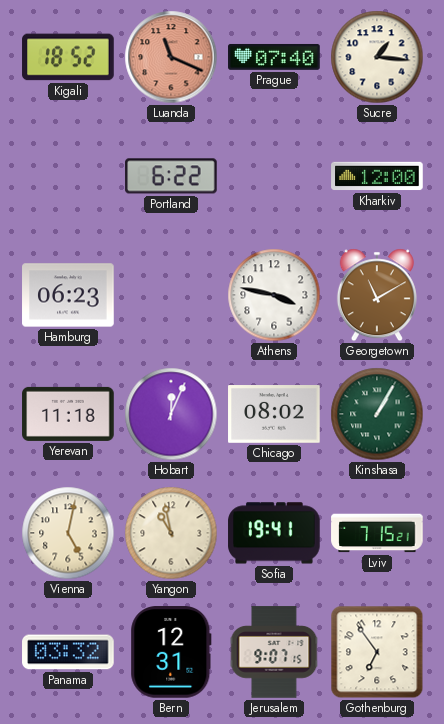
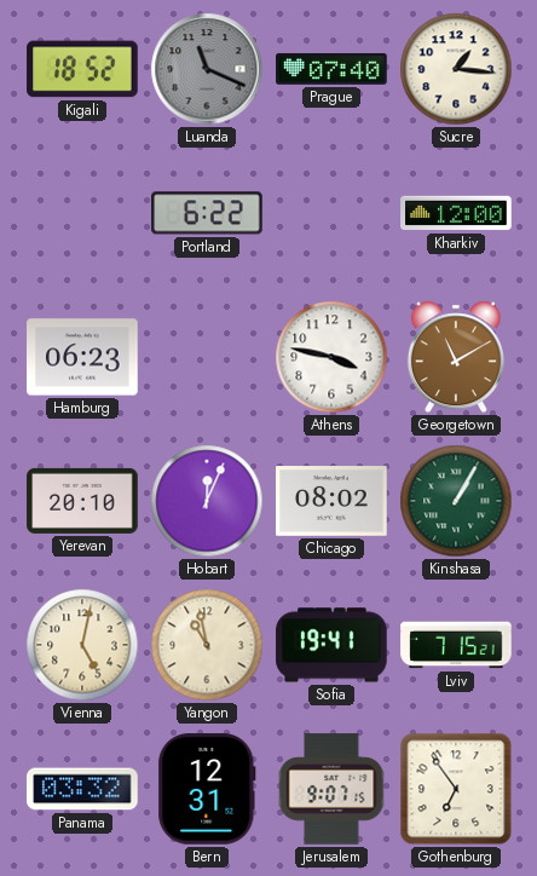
Luanda dial: salmon -> grey (207, 69)
Yerevan: 11:18 -> 20:10 (82, 501)
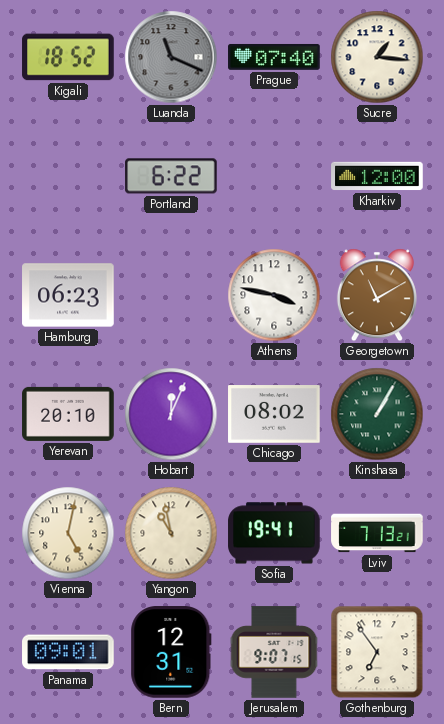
Lviv: 7:15 -> 7:13 (377, 533)
Panama: 03:32 -> 09:01 (68, 652)
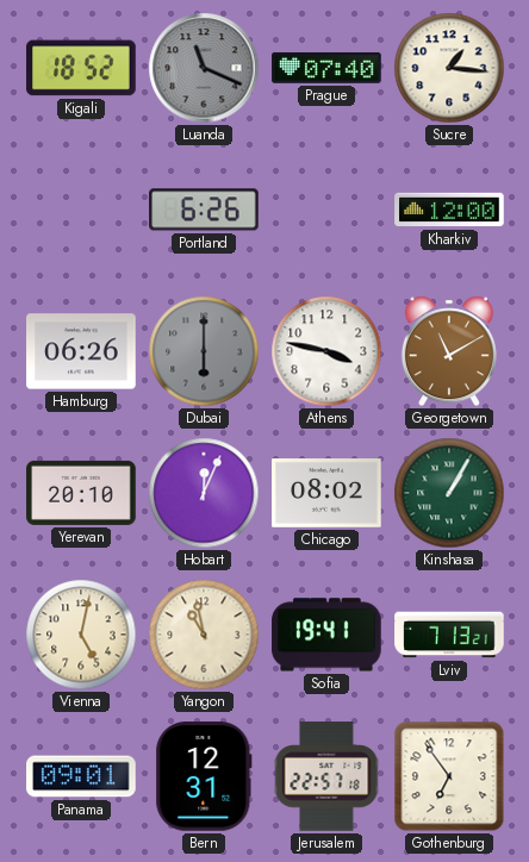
Portland: 6:22 -> 6:26 (204, 210)
Hamburg: 06:23 -> 06:26 (81, 351)
Dubai: none -> 6:00 (204, 351)
Jerusalem: 9:07 -> 22:57 (326, 776)
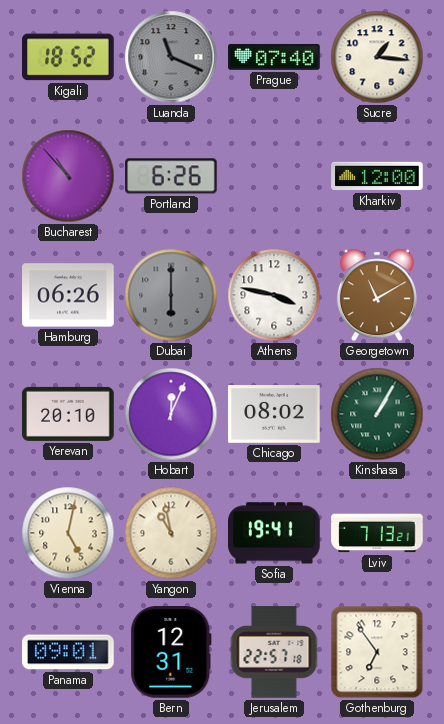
Bucharest: none -> 10:53 (68, 176)
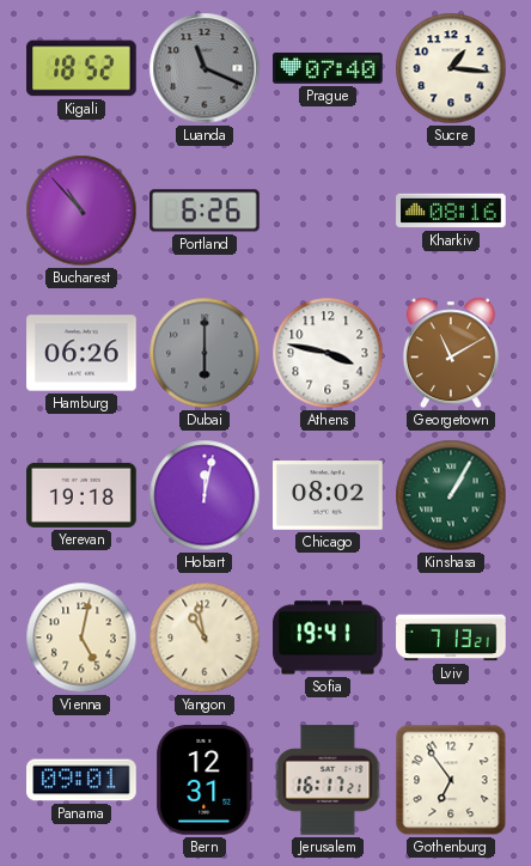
Kharkiv: 12:00 -> 08:16 (451, 211)
Yerevan: 20:10 -> 19:18 (81, 495)
Hobart: 12:04 -> 12:02 (205, 495)
Jerusalem: 22:57 -> 16:17 (328, 780)
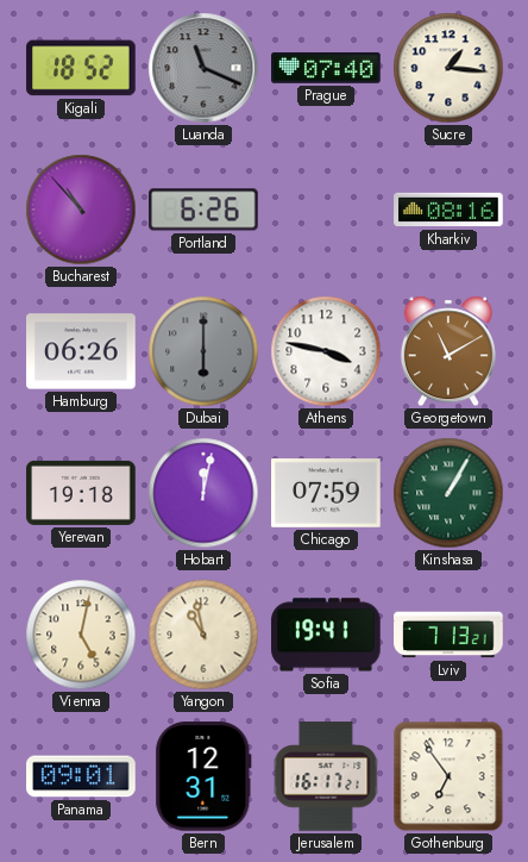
Chicago: 08:02 -> 07:59 (326, 493)
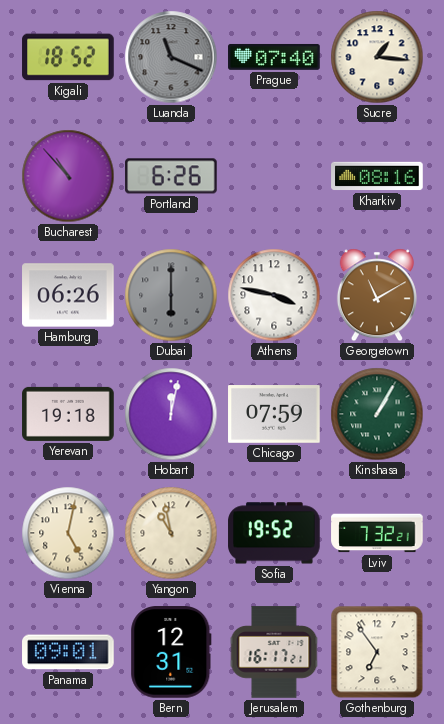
Sofia: 19:41 -> 19:52 (274, 533)
Lviv: 7:13 -> 7:32 (377, 533)
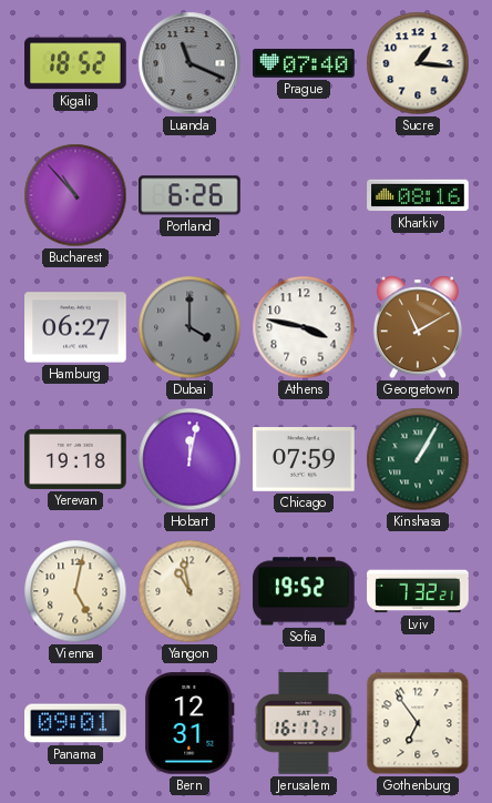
Hamburg: 06:26 -> 06:27 (75, 327)
Dubai: 6:00 -> 4:00 (189, 327)
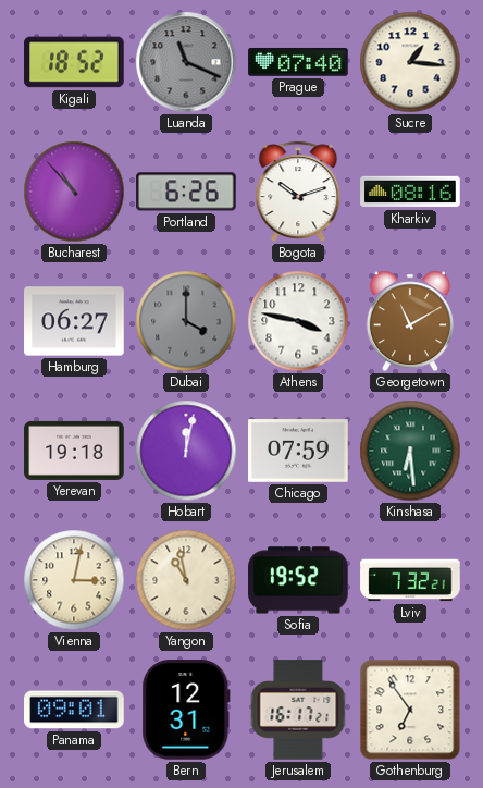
Bogota: none -> 10:12 (298, 192)
Kinshasa: 1:05 -> 6:29 (410, 451)
Vienna: 5:02 -> 3:02 (74, 580)
